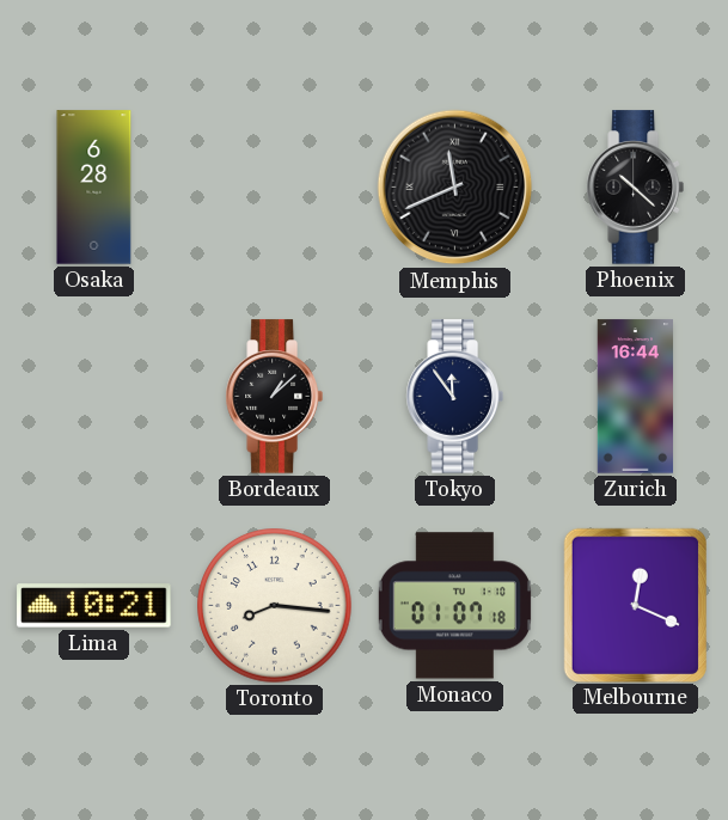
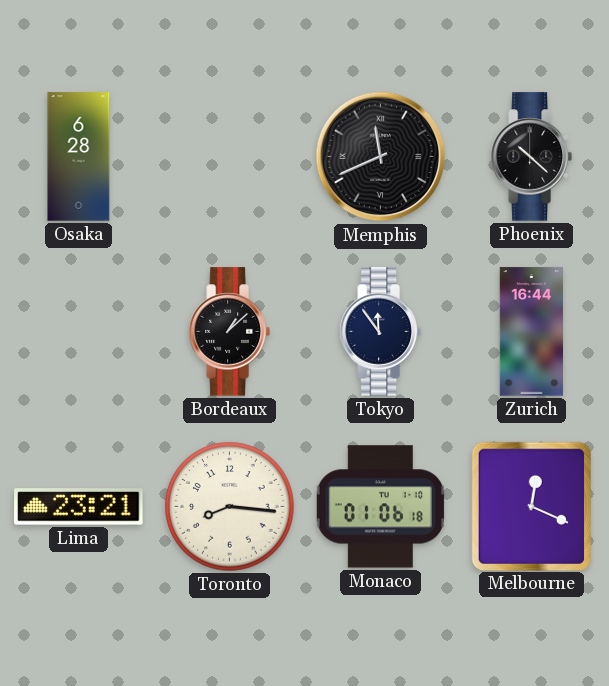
Lima: 10:21 -> 23:21 (79, 507)
Monaco: 01:07 -> 01:06 (380, 507)
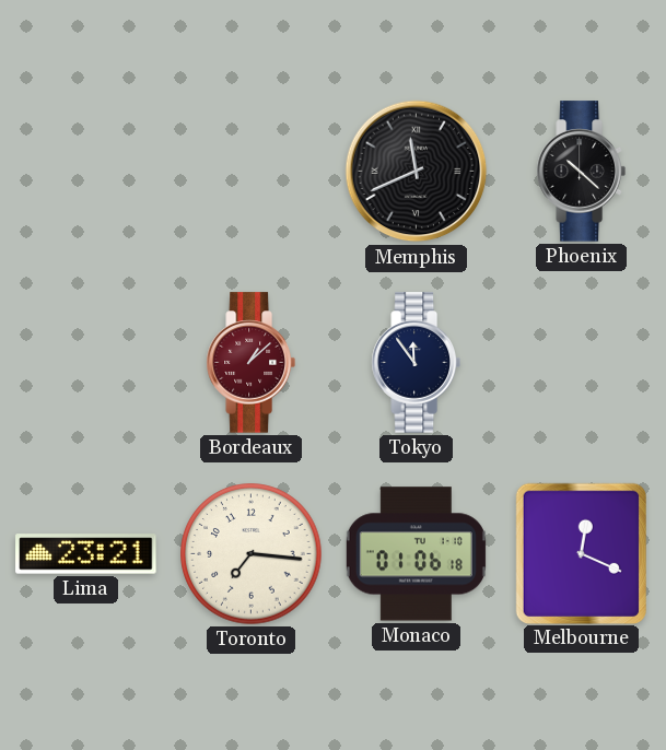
Osaka: 6:28 -> none (79, 157)
Bordeaux dial: black -> burgundy (250, 363)
Zurich: 16:44 -> none (532, 332)
Toronto: 8:16 -> 7:16 (252, 554)
